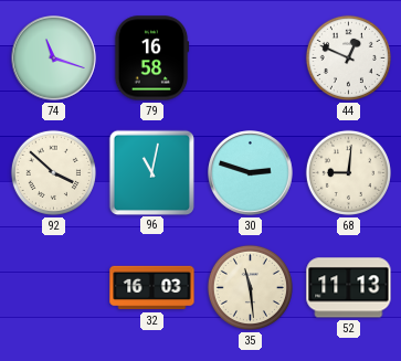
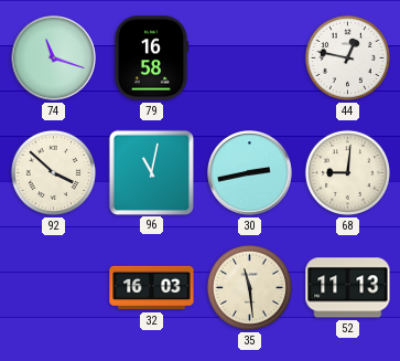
44: 12:49 -> 12:47 (347, 57)
30: 2:48 -> 2:43 (250, 173)
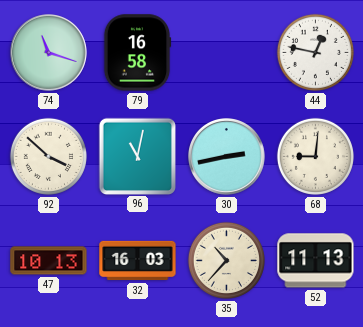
47: none -> 10:13 (49, 261)
35: 11:29 -> 10:37 (226, 260)
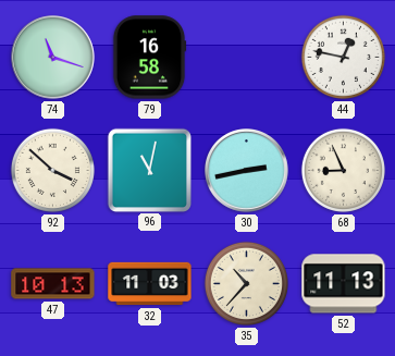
68: 9:01 -> 8:56 (343, 170)
32: 16:03 -> 11:03 (150, 284)
